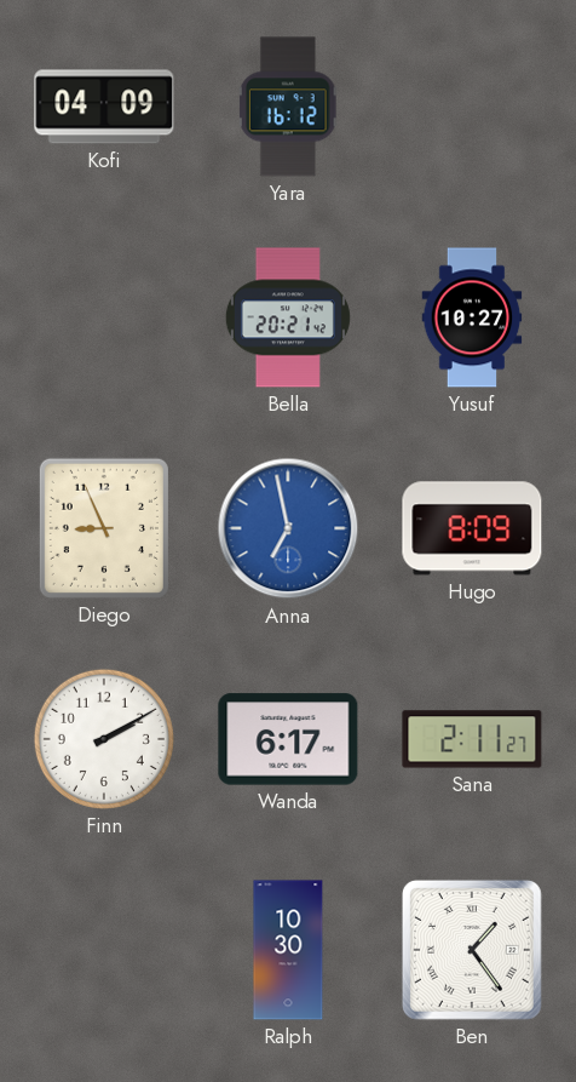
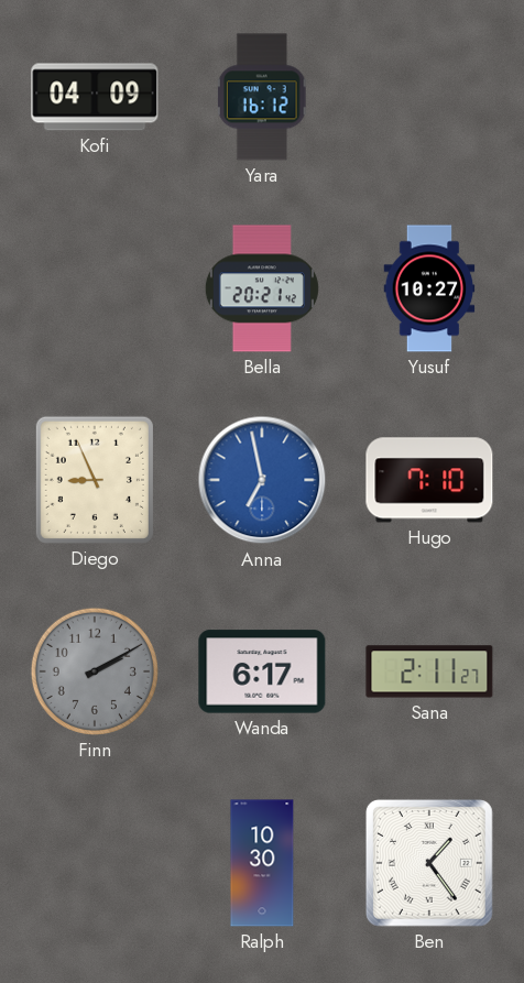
Hugo: 8:09 -> 7:10 (429, 480)
Finn dial: white -> grey (95, 671)
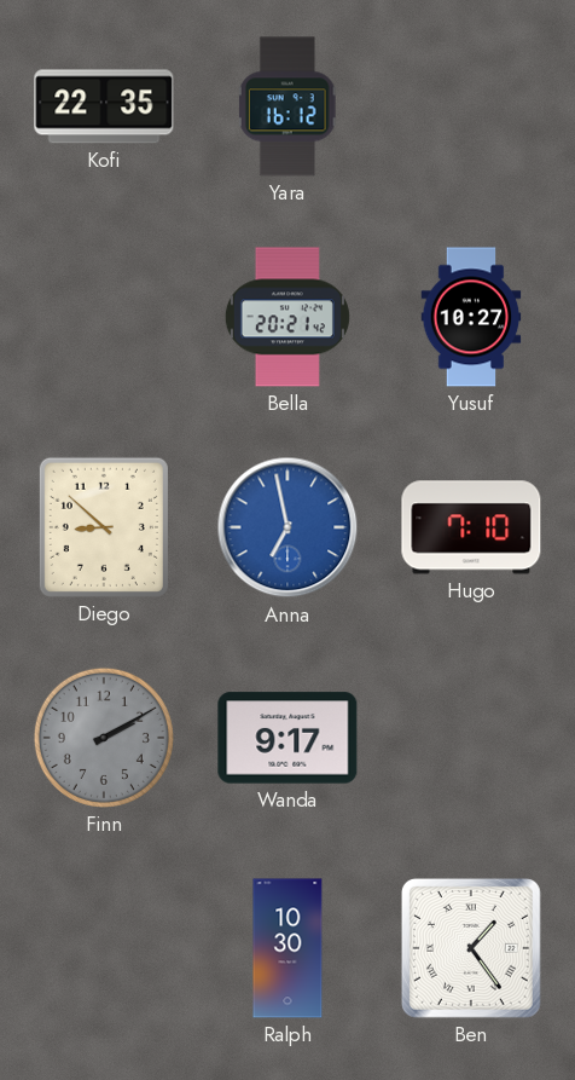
Kofi: 04:09 -> 22:35 (104, 106)
Diego: 8:56 -> 8:52 (104, 527)
Wanda: 6:17 -> 9:17 (287, 738)
Sana: 2:11 -> none (429, 671)
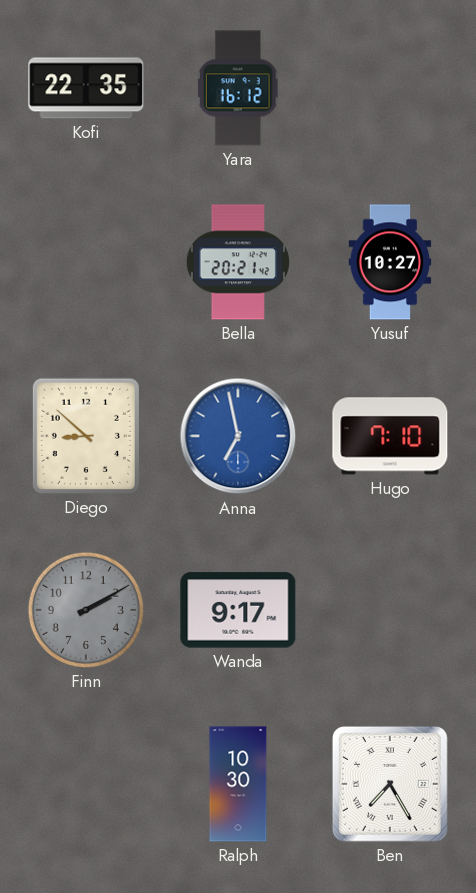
Ben: 1:24 -> 7:25 (390, 784)
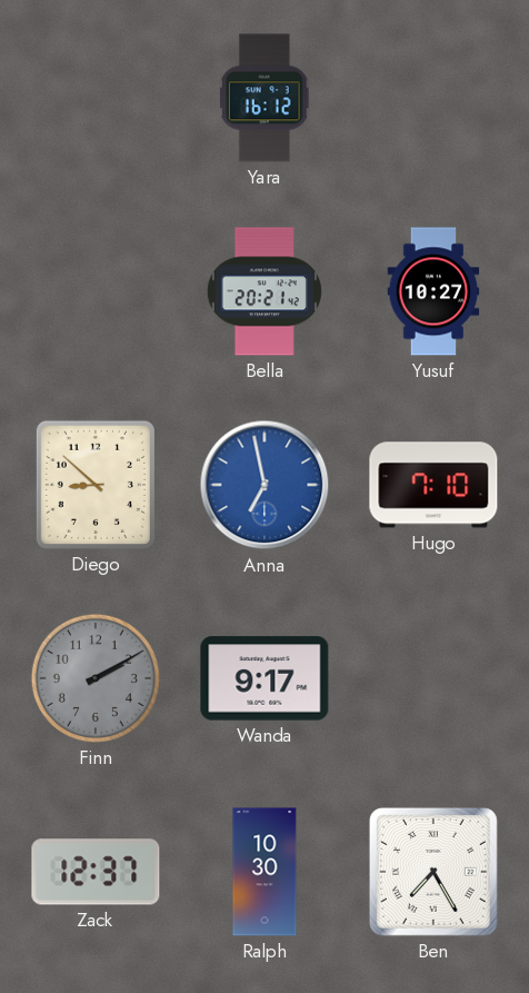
Kofi: 22:35 -> none (86, 88)
Zack: none -> 12:37 (96, 872)
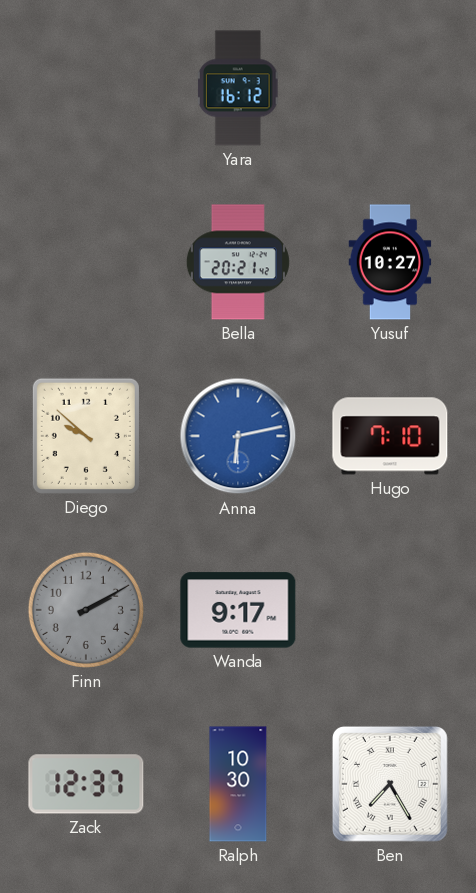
Diego: 8:52 -> 9:52 (86, 436)
Anna: 6:58 -> 6:13 (238, 436)
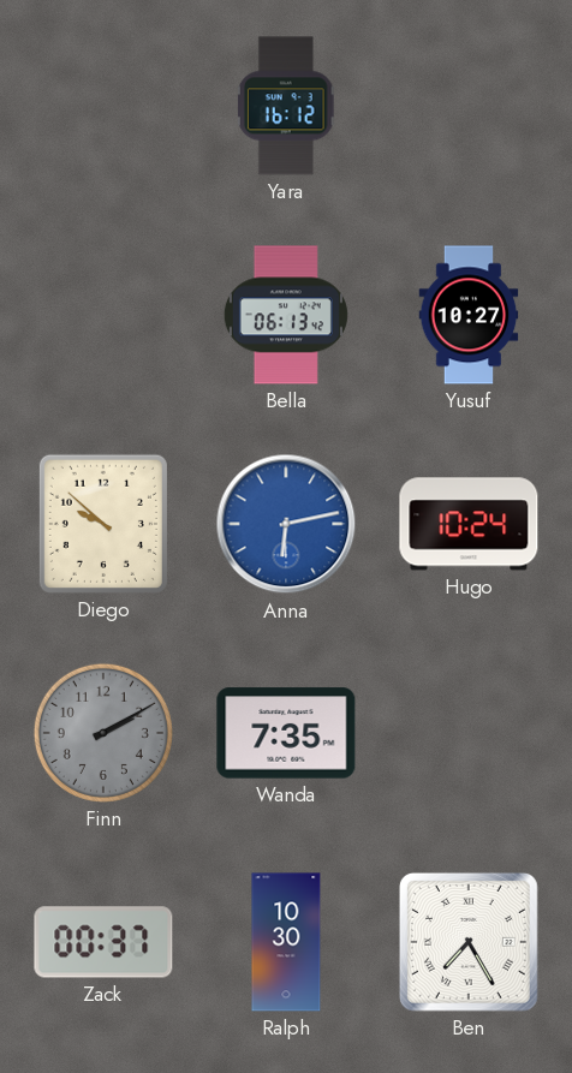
Bella: 20:21 -> 06:13 (286, 315)
Hugo: 7:10 -> 10:24 (469, 524)
Wanda: 9:17 -> 7:35 (286, 733)
Zack: 12:37 -> 00:37 (103, 942)
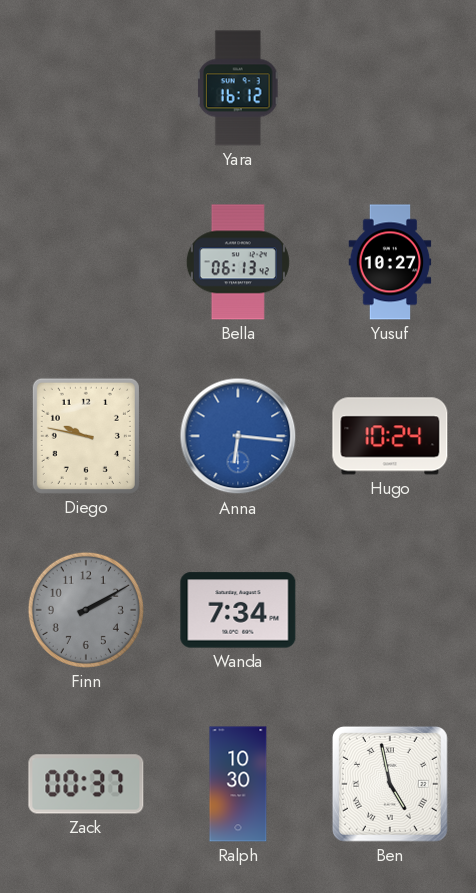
Diego: 9:52 -> 9:47 (86, 436)
Anna: 6:13 -> 6:16 (238, 436)
Wanda: 7:35 -> 7:34 (238, 610)
Ben: 7:25 -> 4:58 (390, 784)
